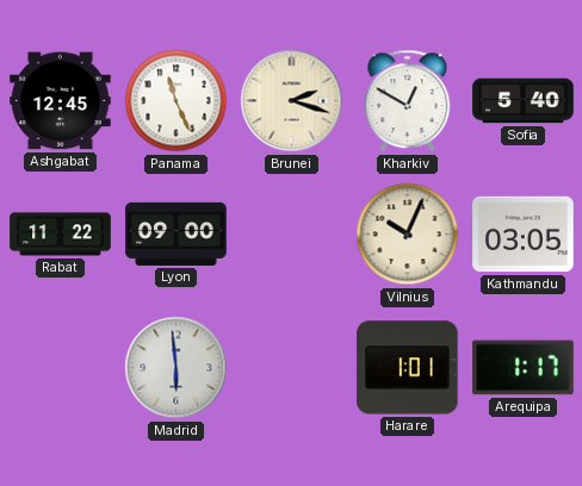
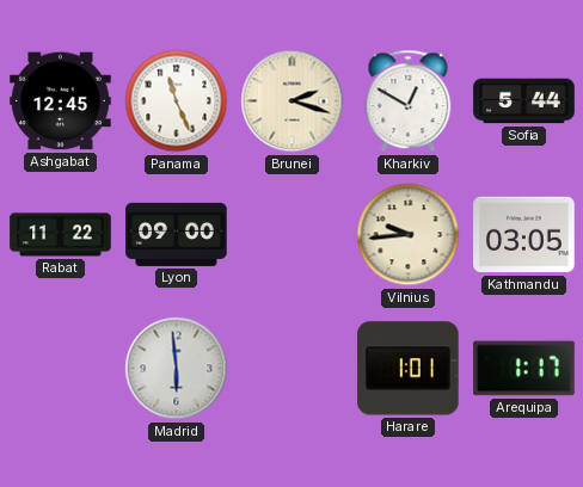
Sofia: 5:40 -> 5:44 (524, 101)
Vilnius: 10:04 -> 9:44 (409, 235)
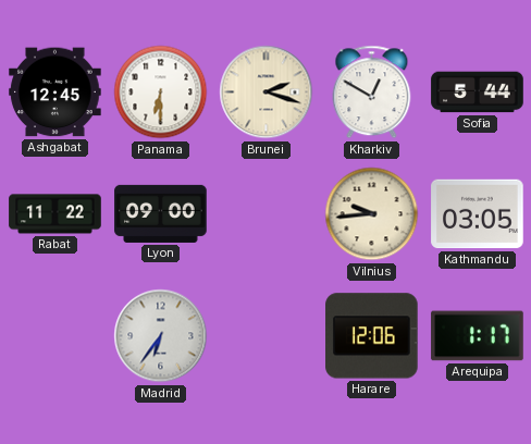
Panama: 11:26 -> 6:30 (161, 92)
Madrid: 5:59 -> 6:36 (161, 336)
Harare: 1:01 -> 12:06 (372, 336)
